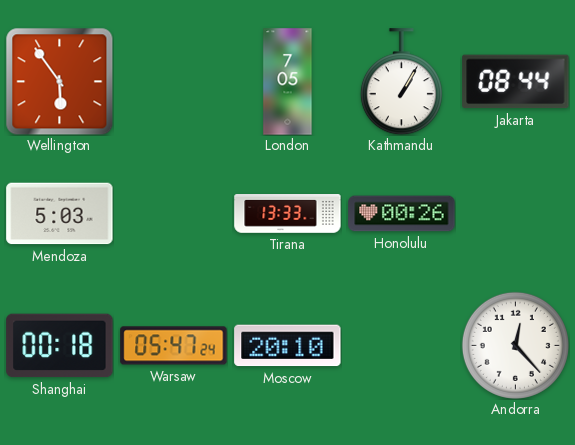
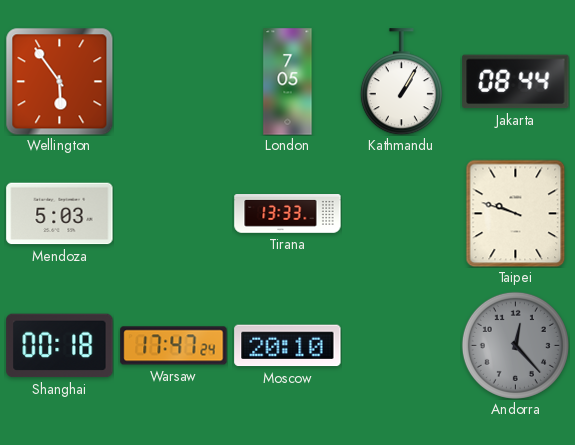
Honolulu: 00:26 -> none (402, 214)
Taipei: none -> 9:48 (516, 213)
Warsaw: 05:47 -> 17:47 (174, 346)
Andorra dial: white -> grey (515, 345)
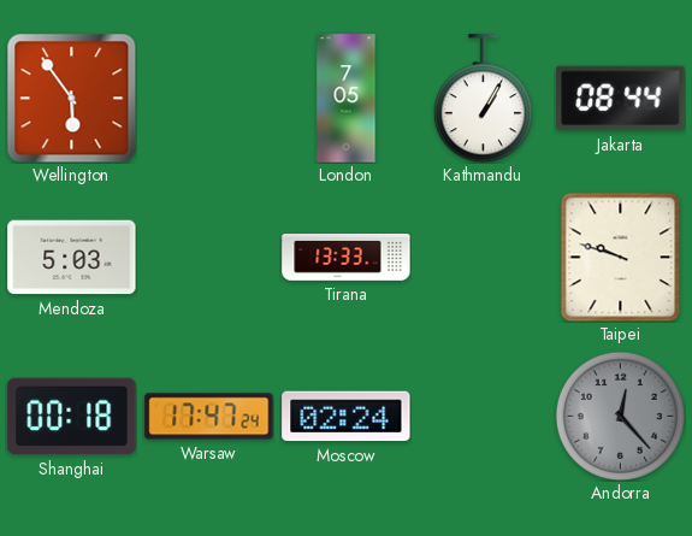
Moscow: 20:10 -> 02:24 (347, 417)
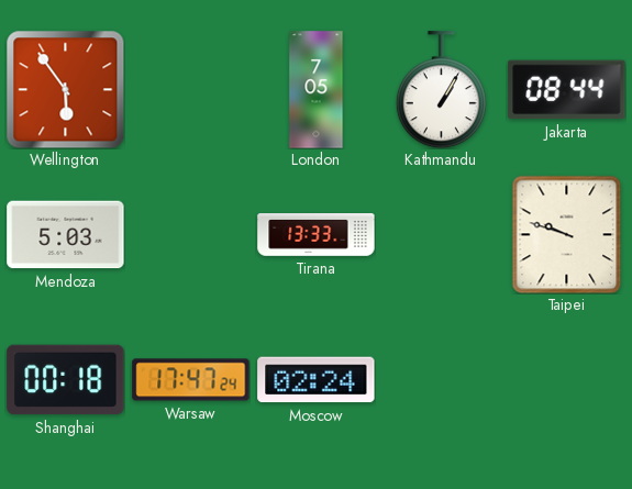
Andorra: 12:23 -> none (620, 416)
